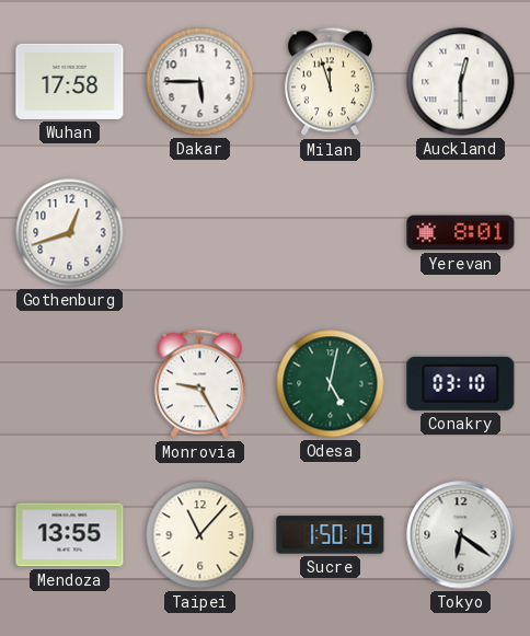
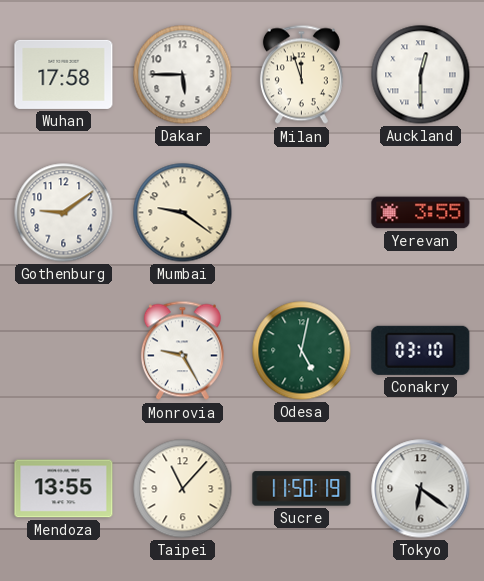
Gothenburg: 12:42 -> 9:09 (64, 213)
Mumbai: none -> 9:21 (183, 213)
Yerevan: 8:01 -> 3:55 (421, 213)
Sucre: 1:50 -> 11:50 (302, 489)
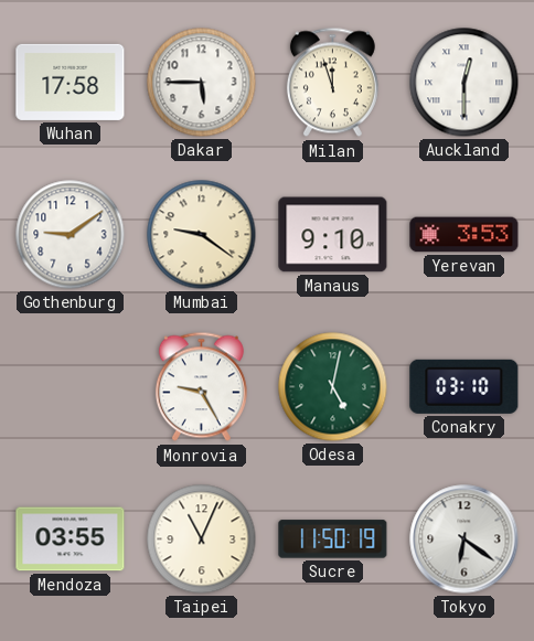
Manaus: none -> 9:10 (333, 235)
Yerevan: 3:55 -> 3:53 (464, 235)
Mendoza: 13:55 -> 03:55 (71, 539)
Taipei: 11:07 -> 11:04 (202, 539)
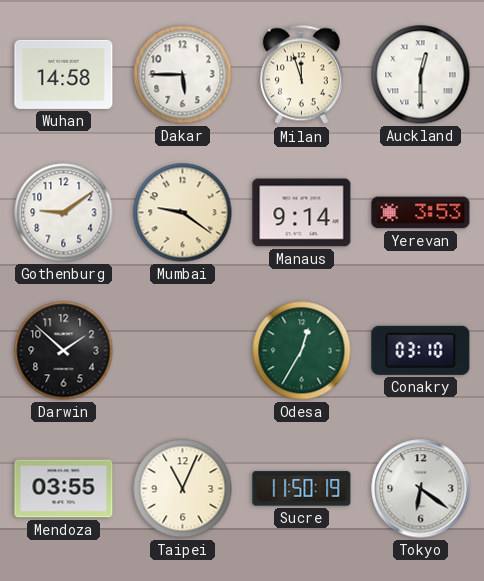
Wuhan: 17:58 -> 14:58 (64, 74)
Manaus: 9:10 -> 9:14 (302, 213)
Darwin: none -> 1:52 (64, 351)
Monrovia: 9:25 -> none (201, 387)
Odesa: 5:02 -> 12:35 (302, 351)
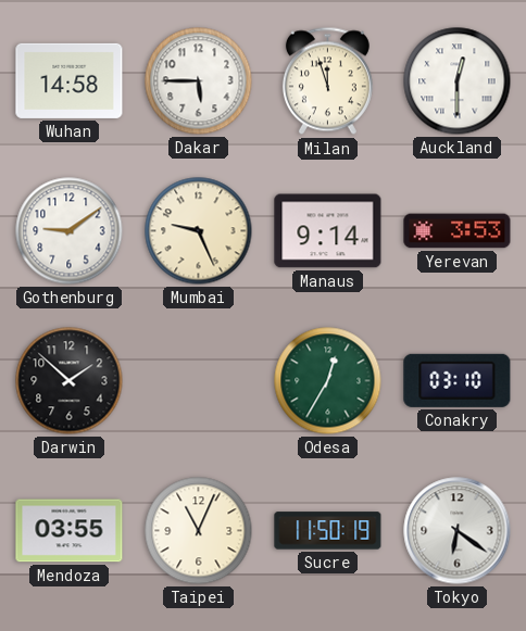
Mumbai: 9:21 -> 9:26 (199, 231)
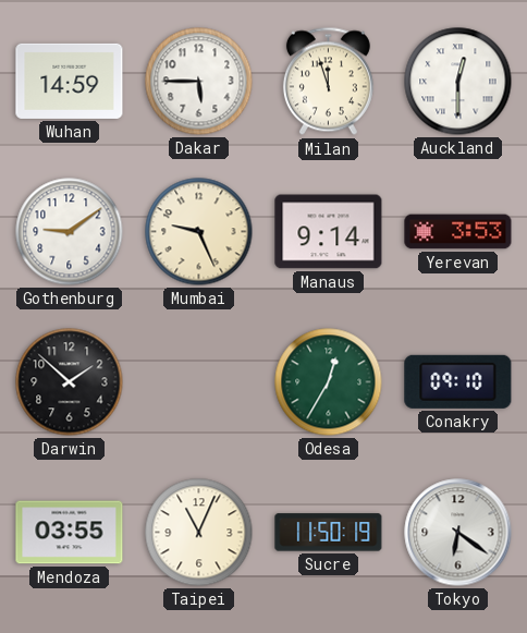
Wuhan: 14:58 -> 14:59 (70, 81)
Conakry: 03:10 -> 09:10 (458, 381)
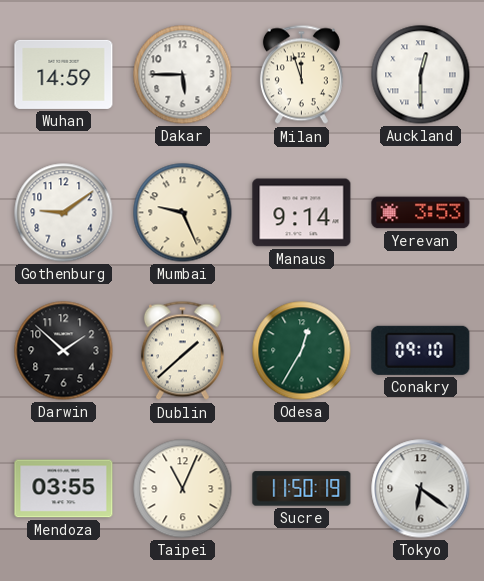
Dublin: none -> 1:38 (182, 351)
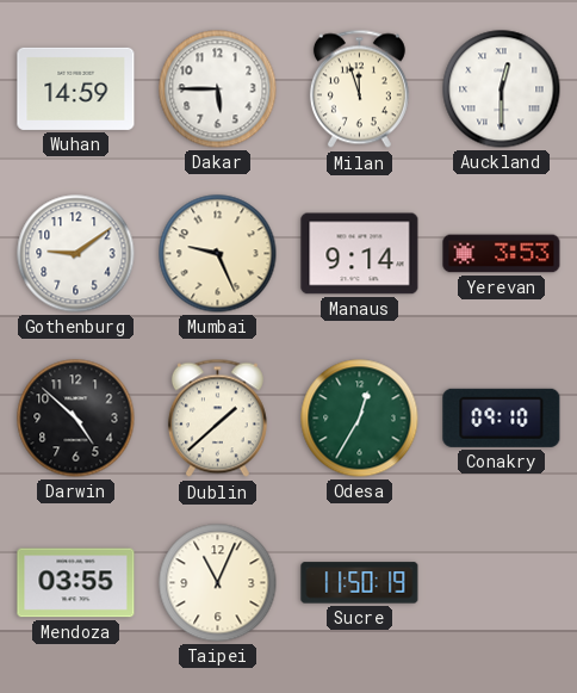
Darwin: 1:52 -> 4:52 (76, 419)
Tokyo: 6:21 -> none (421, 489)
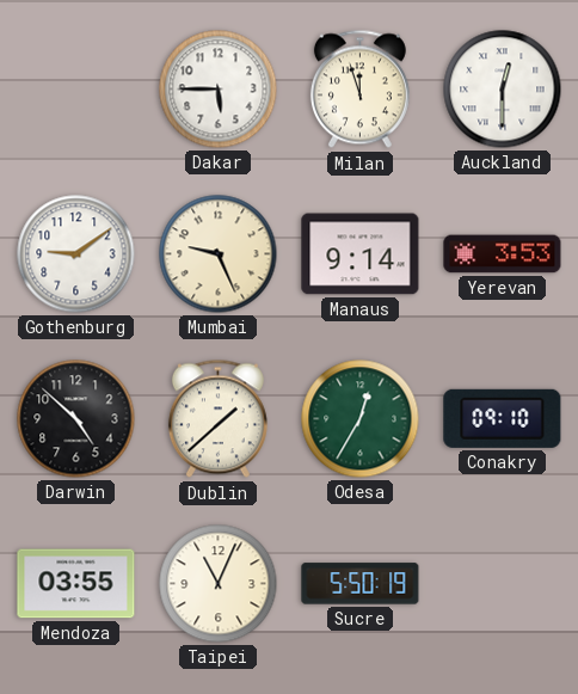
Wuhan: 14:59 -> none (76, 88)
Sucre: 11:50 -> 5:50 (361, 584)
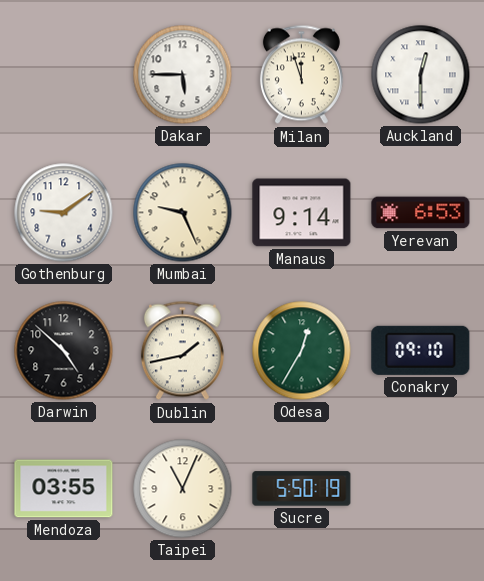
Yerevan: 3:53 -> 6:53 (421, 213)
Dublin: 1:38 -> 1:43 (182, 351)
